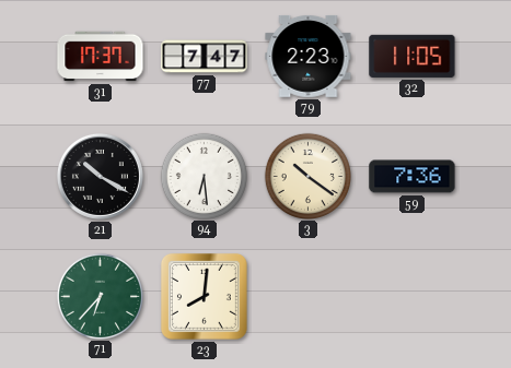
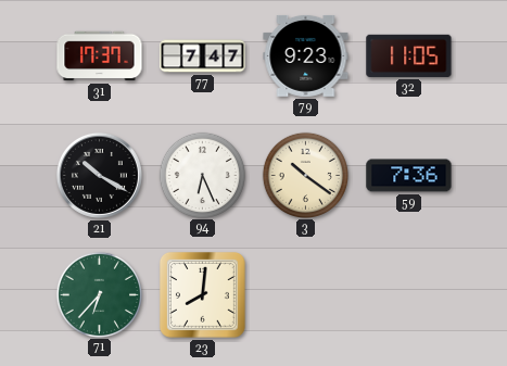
79: 2:23 -> 9:23 (306, 55)
94: 6:29 -> 6:26 (202, 175)
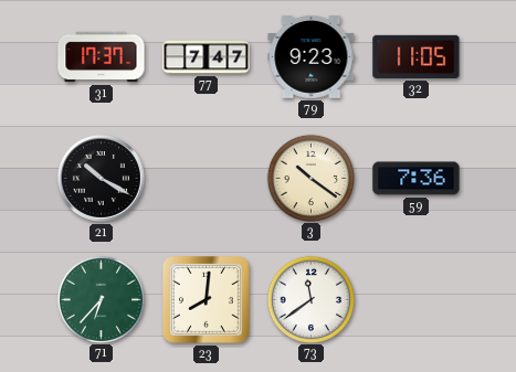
94: 6:26 -> none (202, 175)
73: none -> 11:39 (310, 299)
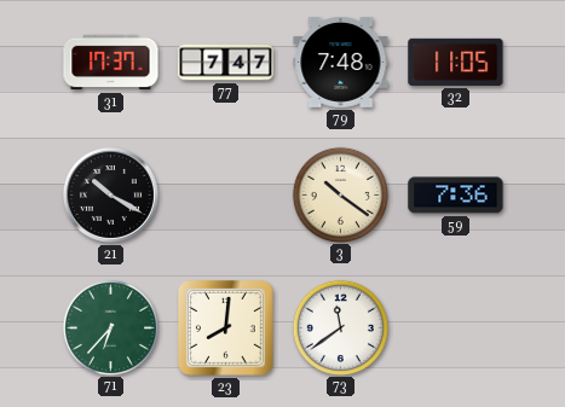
79: 9:23 -> 7:48 (341, 62)
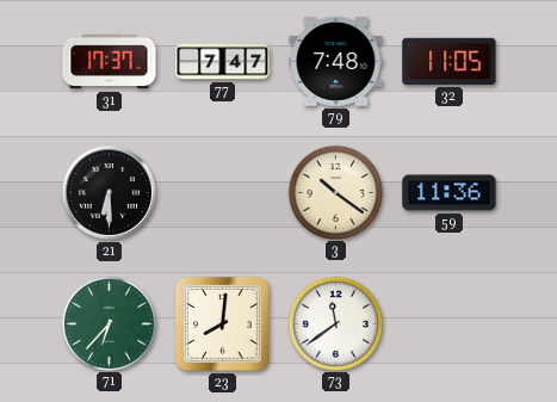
21: 10:20 -> 6:30 (109, 192)
59: 7:36 -> 11:36 (450, 193)
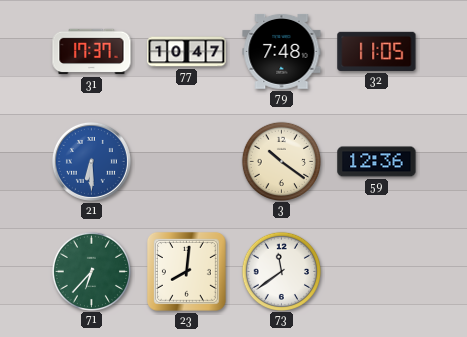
77: 7:47 -> 10:47 (187, 52)
21 dial: black -> blue (91, 161)
59: 11:36 -> 12:36 (377, 162)
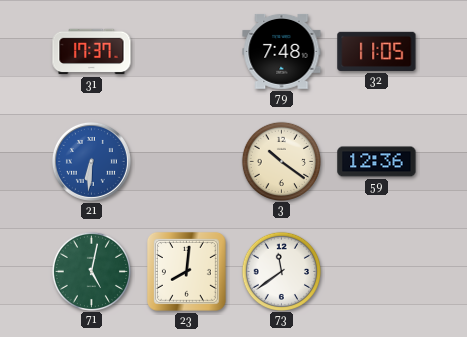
77: 10:47 -> none (187, 52)
21: 6:30 -> 6:31 (91, 161)
71: 6:37 -> 5:02 (91, 271)
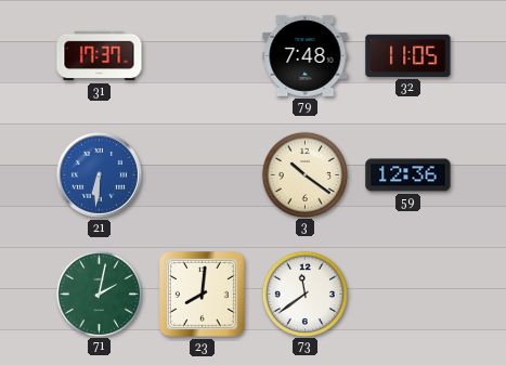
71: 5:02 -> 2:02 (99, 294)
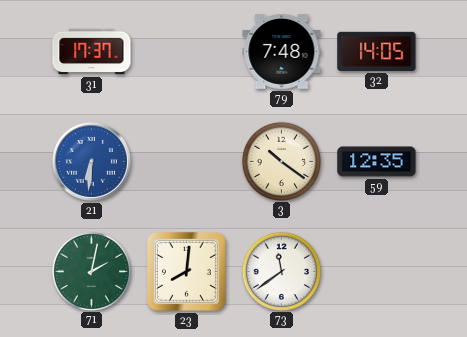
32: 11:05 -> 14:05 (377, 51)
59: 12:36 -> 12:35 (377, 162)
